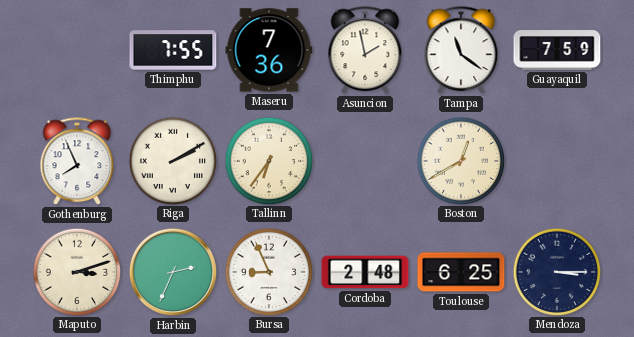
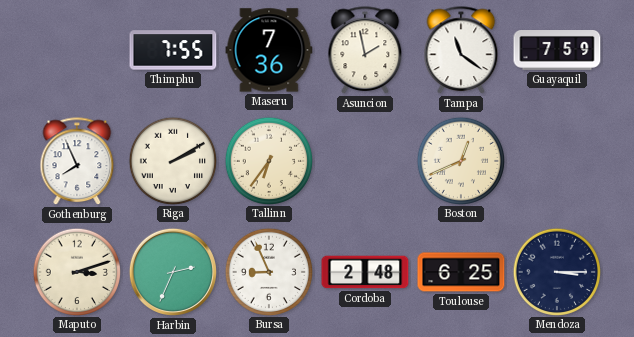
Boston: 12:40 -> 12:41 (460, 160)
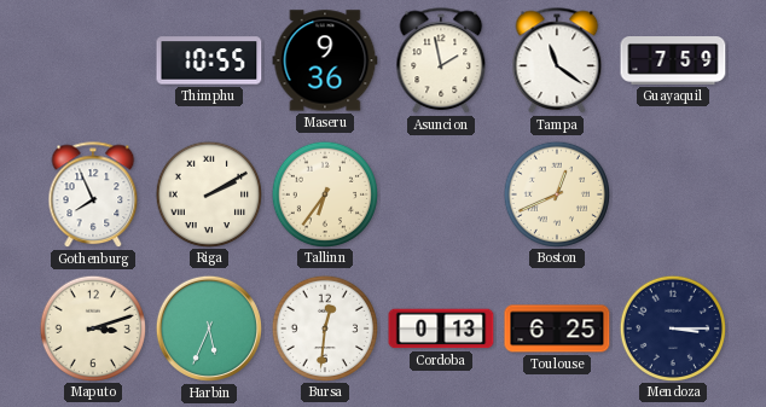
Thimphu: 7:55 -> 10:55 (209, 60)
Maseru: 7:36 -> 9:36 (325, 60)
Harbin: 2:34 -> 5:34 (209, 328)
Bursa: 8:56 -> 12:31 (324, 327)
Cordoba: 2:48 -> 0:13 (441, 328)
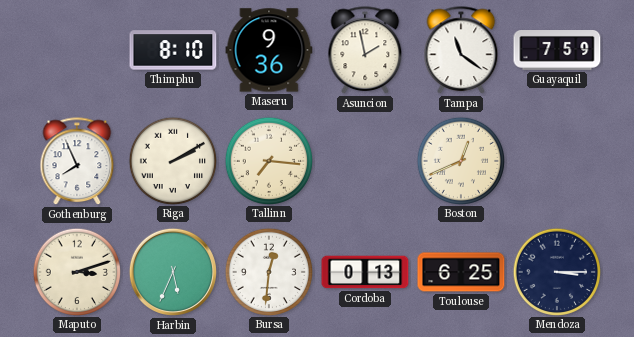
Thimphu: 10:55 -> 8:10 (173, 50)
Tallinn: 6:36 -> 7:16 (268, 160)
